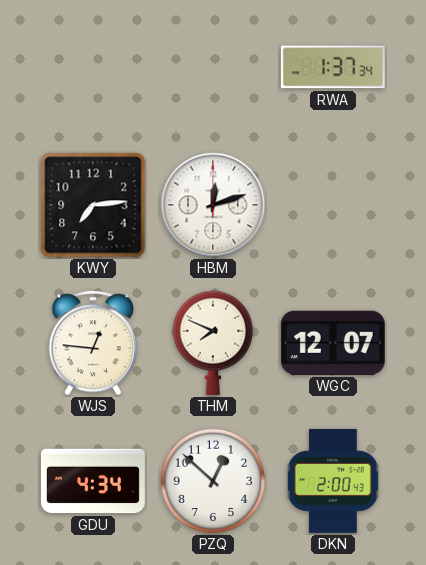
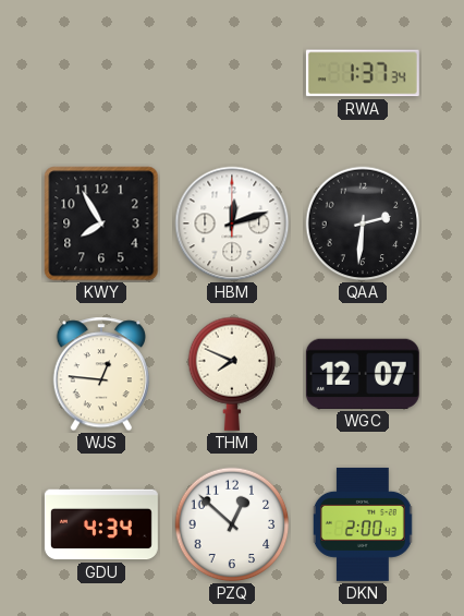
KWY: 7:14 -> 7:55 (101, 224)
QAA: none -> 2:31 (363, 224)
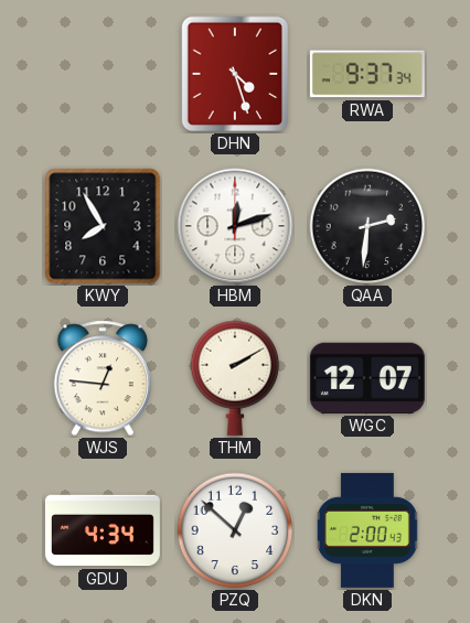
DHN: none -> 4:27 (235, 74)
RWA: 1:37 -> 9:37 (367, 74)
THM: 7:49 -> 2:10 (235, 378)
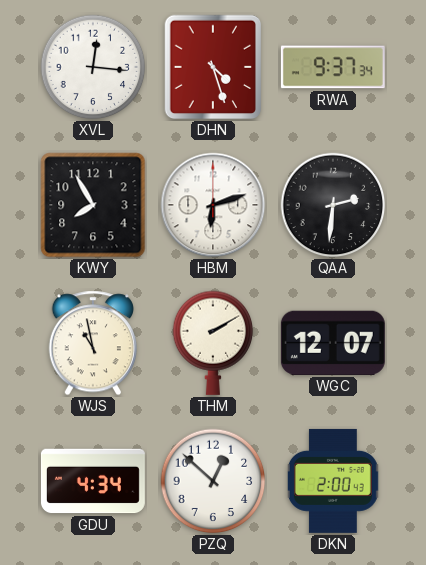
XVL: none -> 12:16 (93, 67)
HBM: 12:12 -> 6:12 (213, 205)
WJS: 12:46 -> 10:58 (92, 343)
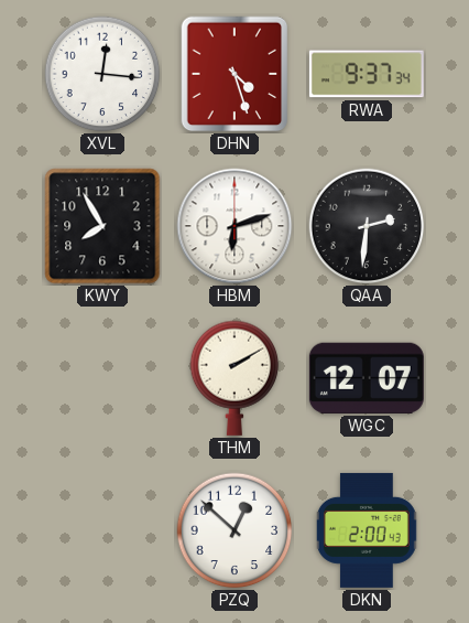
WJS: 10:58 -> none (92, 343)
GDU: 4:34 -> none (93, 481)
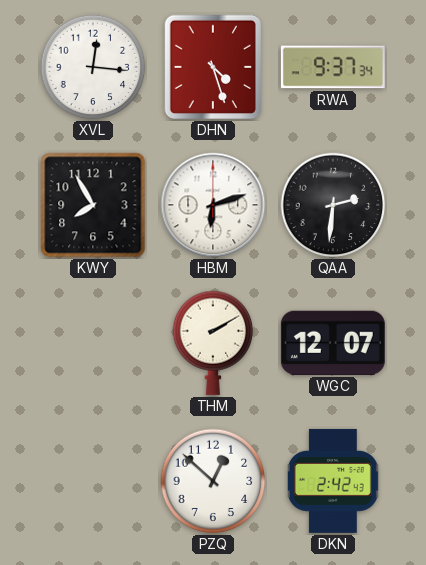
DKN: 2:00 -> 2:42 (333, 481)
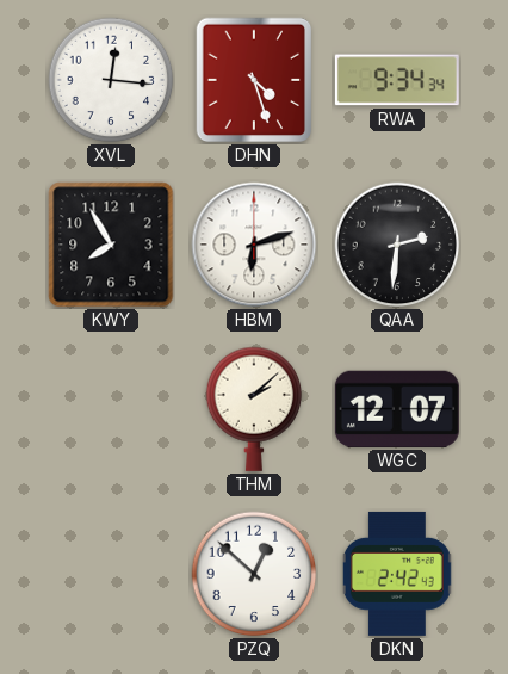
RWA: 9:37 -> 9:34 (397, 80)
THM: 2:10 -> 2:08 (254, 409)
